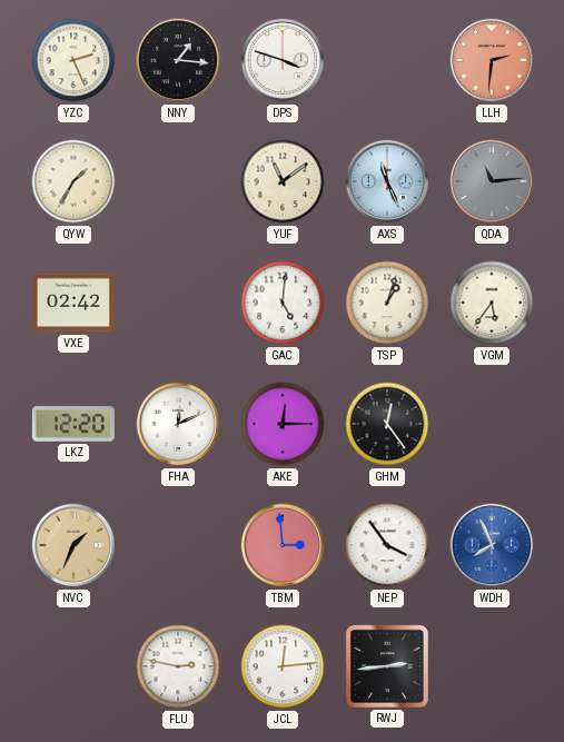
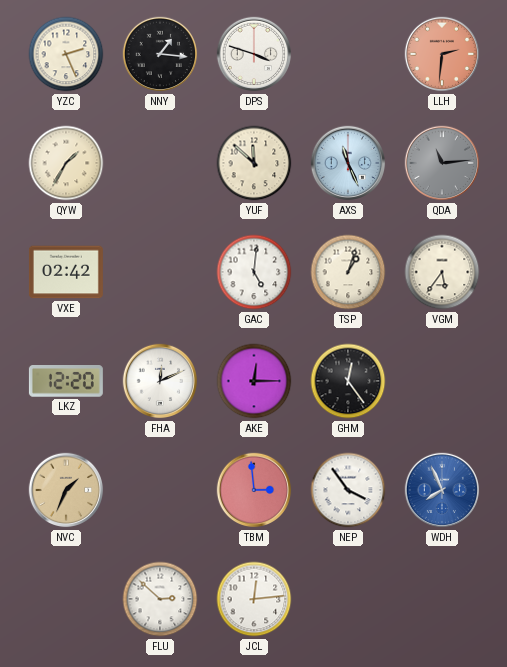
YUF: 11:09 -> 11:52 (254, 163)
FLU: 2:47 -> 2:52 (160, 599)
RWJ: 2:44 -> none (387, 666)
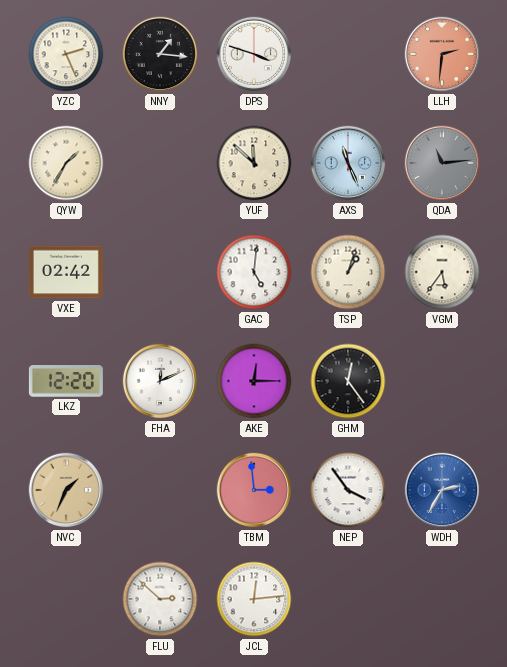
WDH: 7:56 -> 2:35 (442, 490)
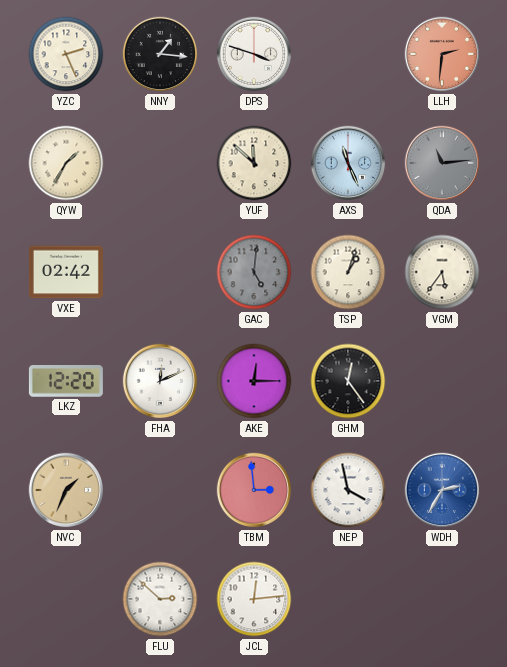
GAC dial: white -> grey (254, 272)
NEP: 3:54 -> 3:58 (348, 490)
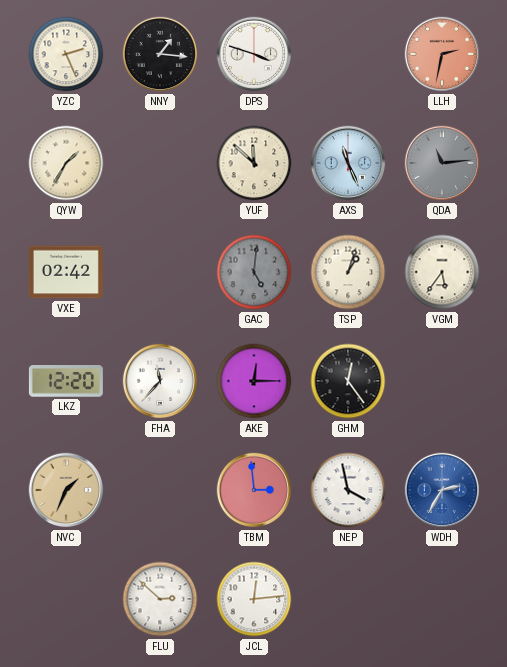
LLH: 2:31 -> 2:32 (442, 54)
FHA: 12:11 -> 11:37 (160, 381)
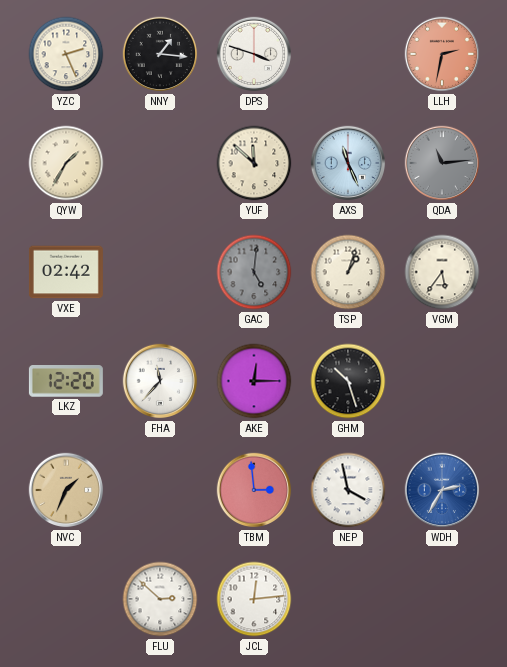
GHM: 12:24 -> 10:27 (348, 381)
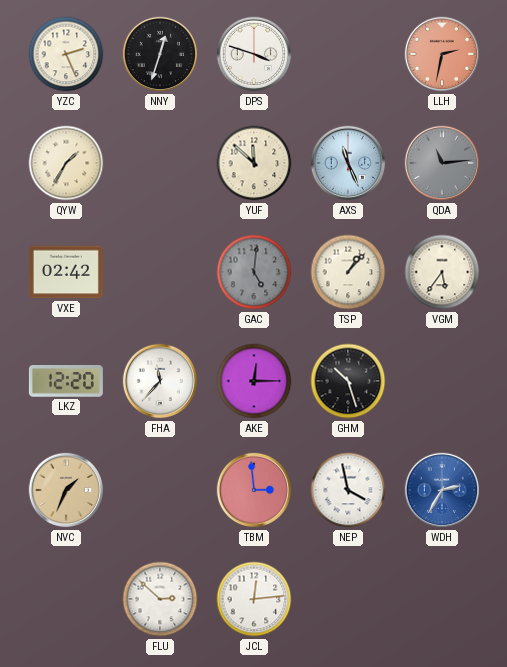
NNY: 1:16 -> 12:33 (160, 54)
TSP: 1:03 -> 1:07 (348, 272)
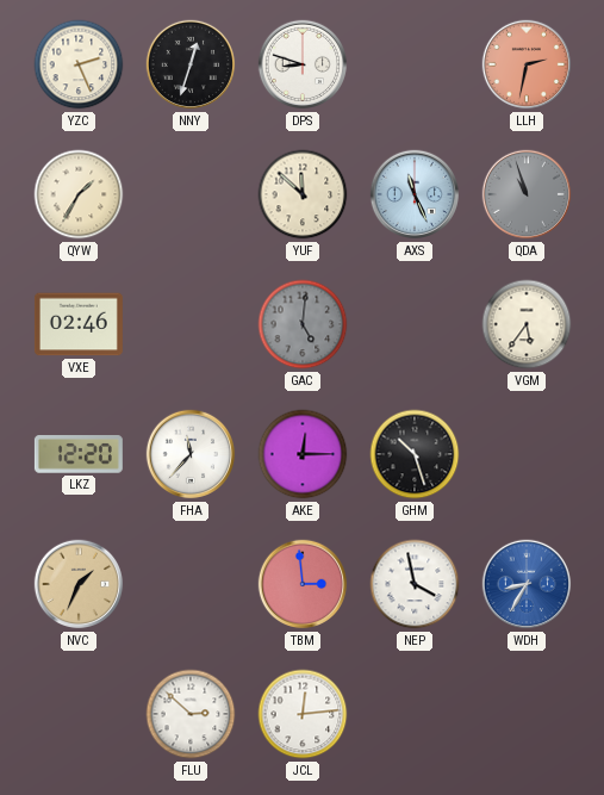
DPS: 3:48 -> 8:48 (303, 64)
QDA: 11:14 -> 10:57 (527, 194)
VXE: 02:42 -> 02:46 (79, 324)
TSP: 1:07 -> none (348, 272)
WDH: 2:35 -> 8:35 (527, 584)
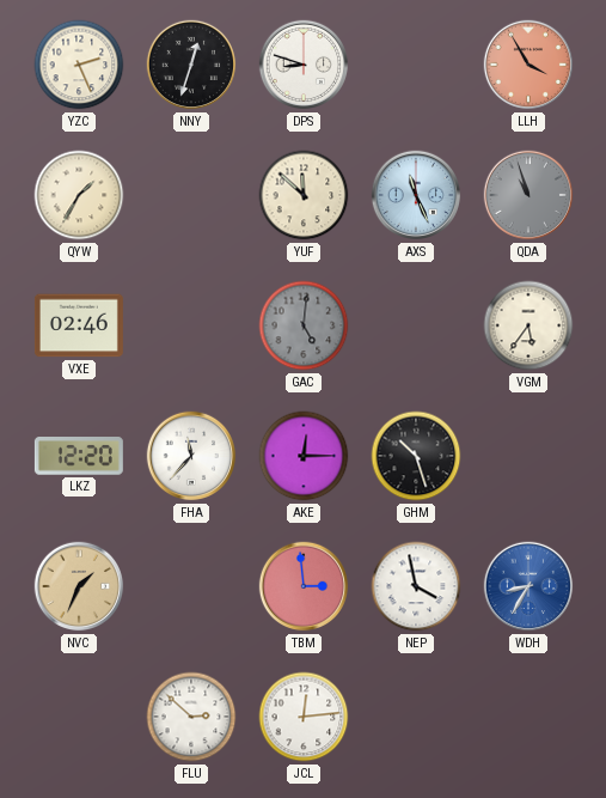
LLH: 2:32 -> 3:55 (528, 65)
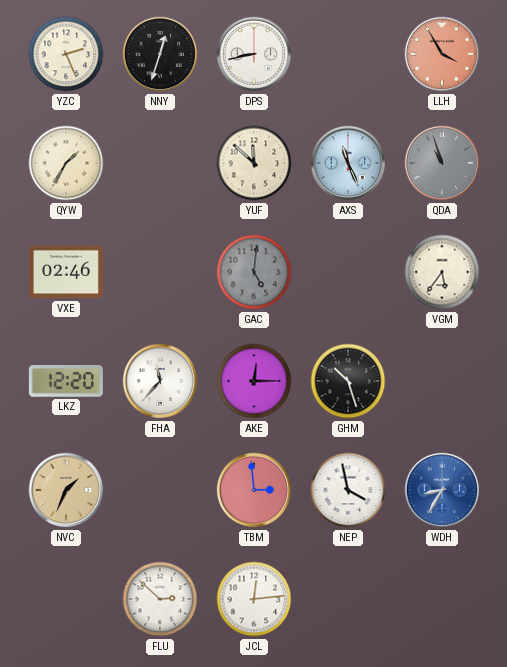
DPS: 8:48 -> 8:43 (254, 54)
